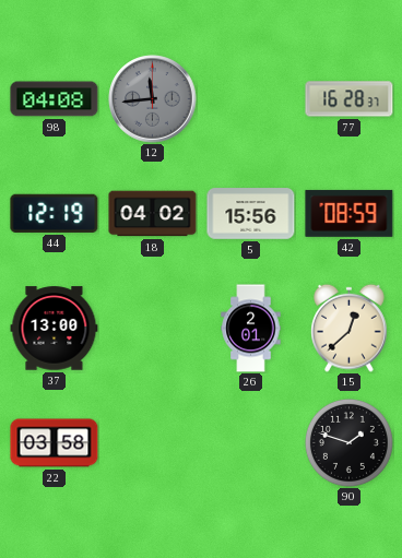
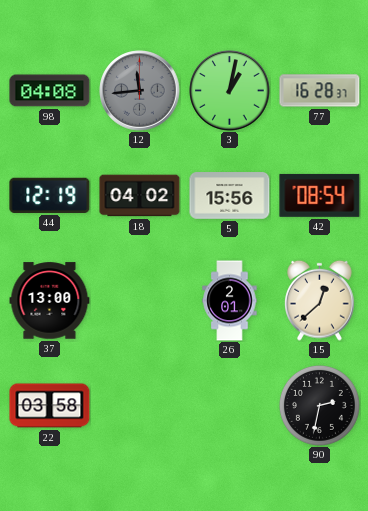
3: none -> 1:02 (230, 91)
42: 08:59 -> 08:54 (320, 195)
90: 1:48 -> 2:32 (319, 405)
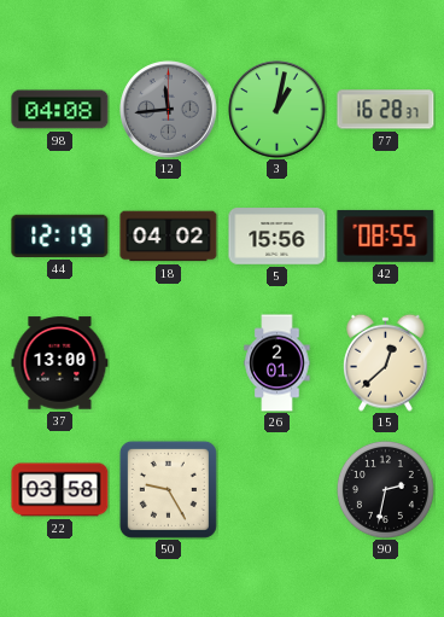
42: 08:54 -> 08:55 (386, 235)
50: none -> 9:25 (168, 489)
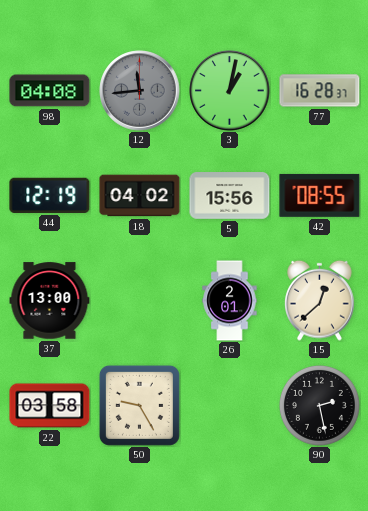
90: 2:32 -> 2:28 (319, 405)
